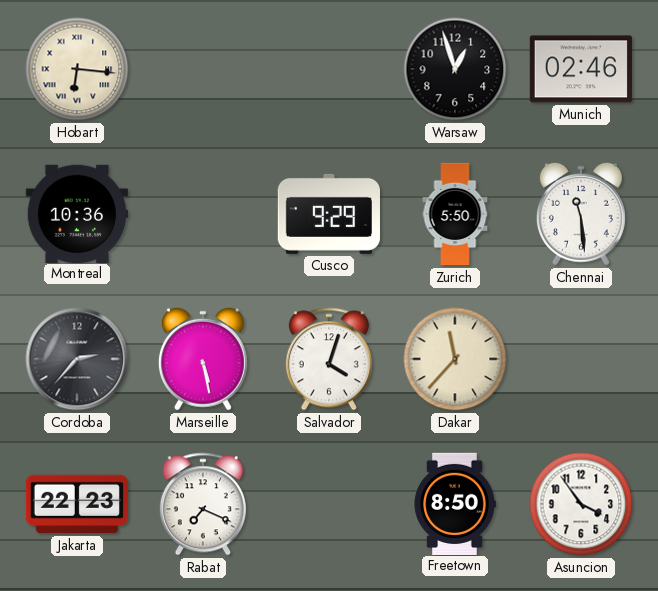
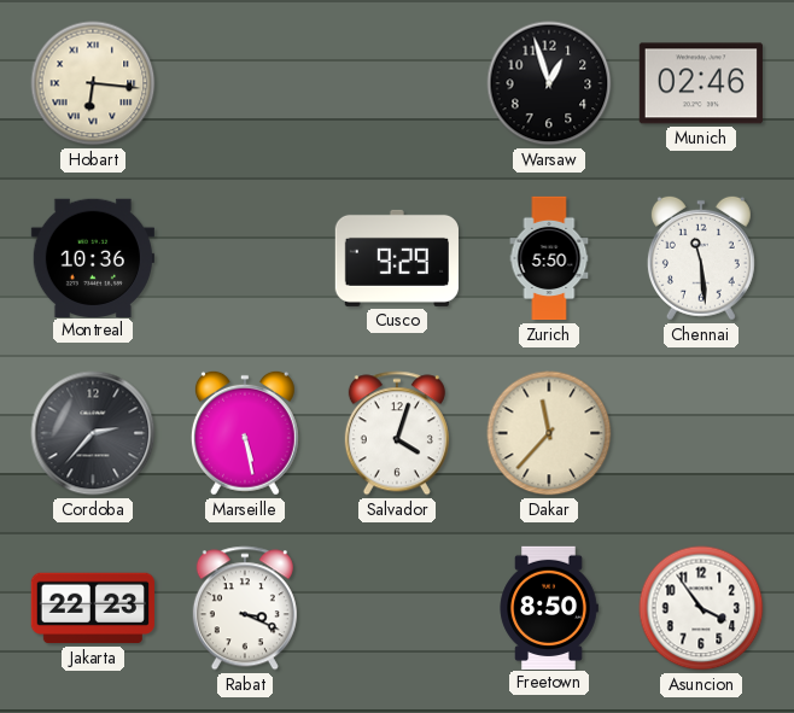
Rabat: 7:19 -> 3:19 (245, 608)
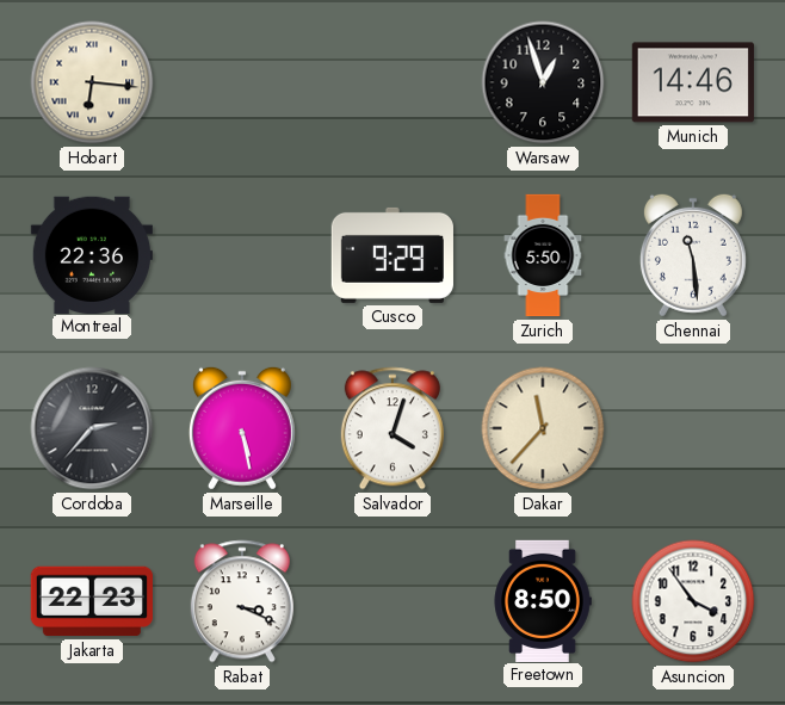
Munich: 02:46 -> 14:46 (693, 82)
Montreal: 10:36 -> 22:36 (92, 254)
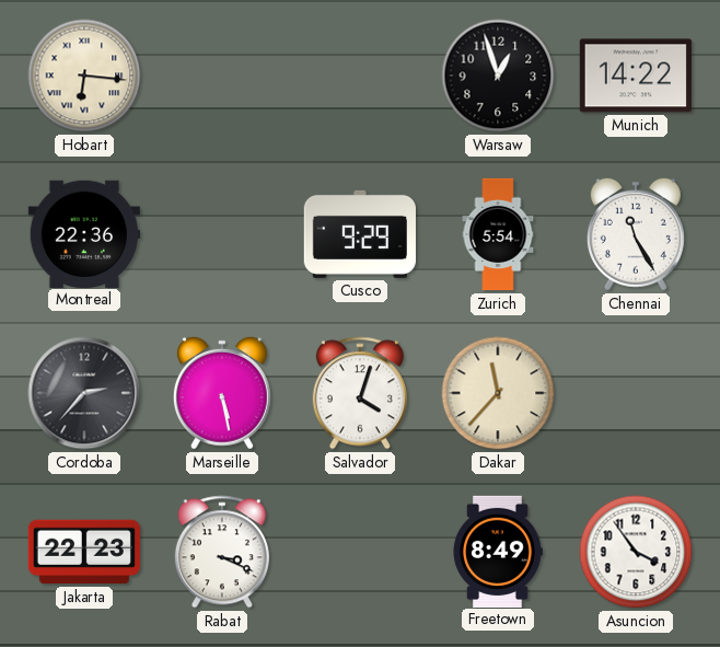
Munich: 14:46 -> 14:22 (636, 76)
Zurich: 5:50 -> 5:54 (498, 234)
Chennai: 11:29 -> 11:25 (636, 234)
Freetown: 8:50 -> 8:49 (498, 551)
